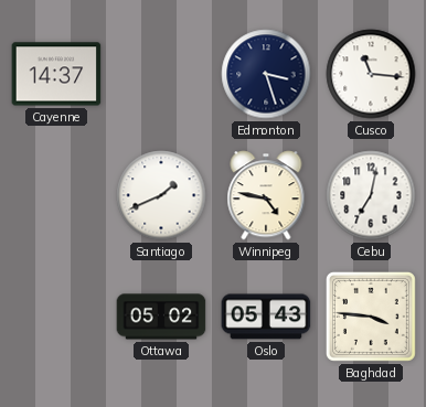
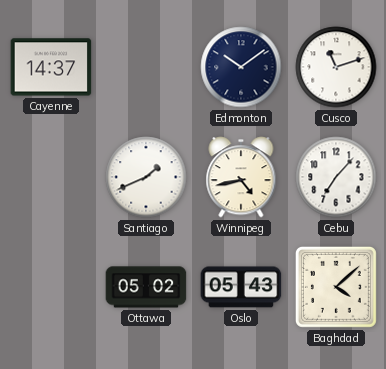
Edmonton: 3:27 -> 10:09 (241, 67)
Cusco: 11:16 -> 11:12 (336, 67)
Winnipeg: 4:47 -> 4:43 (241, 177)
Cebu: 7:02 -> 7:07 (336, 177)
Baghdad: 3:46 -> 4:08 (336, 287)
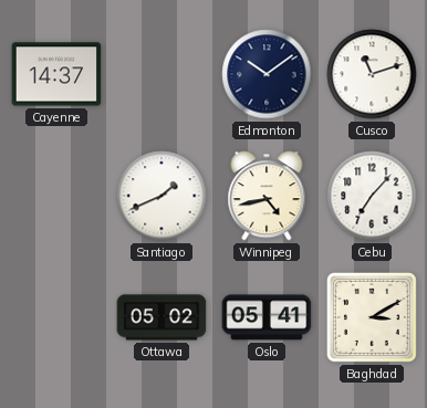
Oslo: 05:43 -> 05:41 (267, 317)
Baghdad: 4:08 -> 3:10 (372, 317)
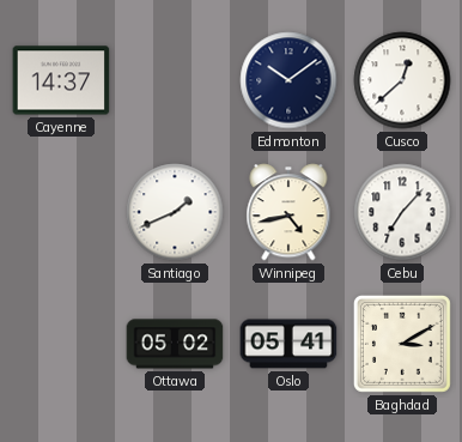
Cusco: 11:12 -> 12:38 (402, 80)
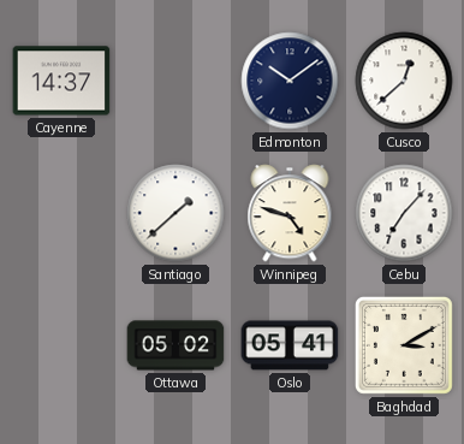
Santiago: 1:41 -> 1:38 (176, 213)
Winnipeg: 4:43 -> 4:48 (290, 213)
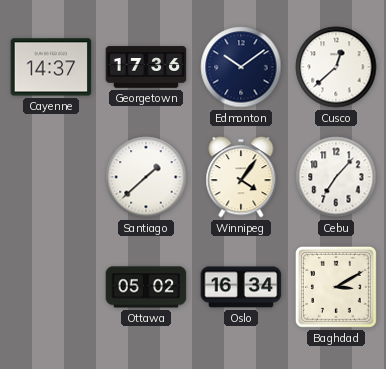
Georgetown: none -> 17:36 (146, 67)
Winnipeg: 4:48 -> 4:06 (241, 177)
Oslo: 05:41 -> 16:34 (241, 287)
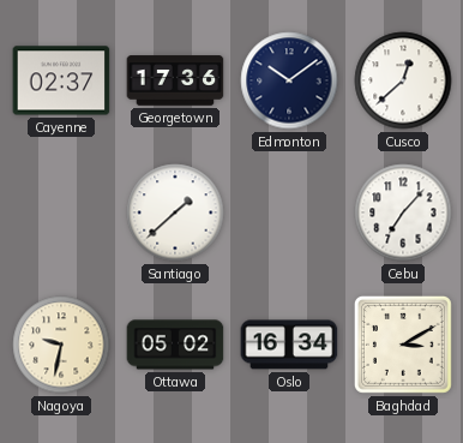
Cayenne: 14:37 -> 02:37 (61, 80)
Winnipeg: 4:06 -> none (241, 177)
Nagoya: none -> 9:32 (61, 345)
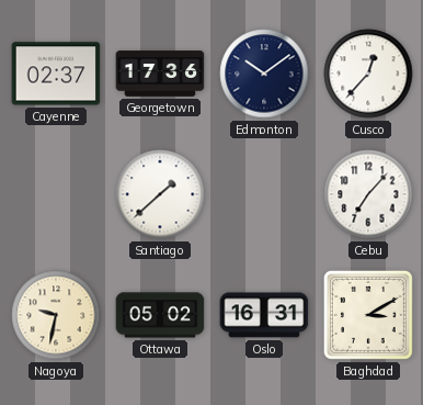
Cusco: 12:38 -> 12:37 (368, 74)
Oslo: 16:34 -> 16:31 (264, 315)
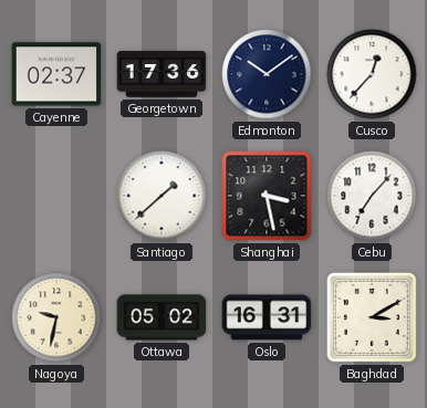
Shanghai: none -> 3:28 (267, 196)
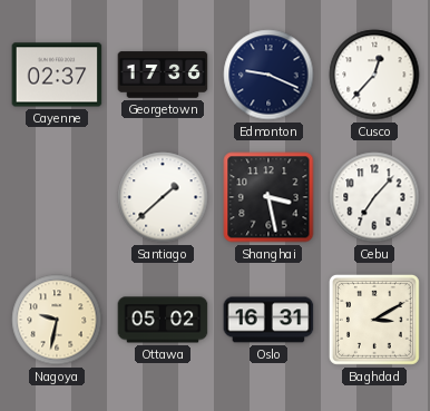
Edmonton: 10:09 -> 9:19 (268, 75)
